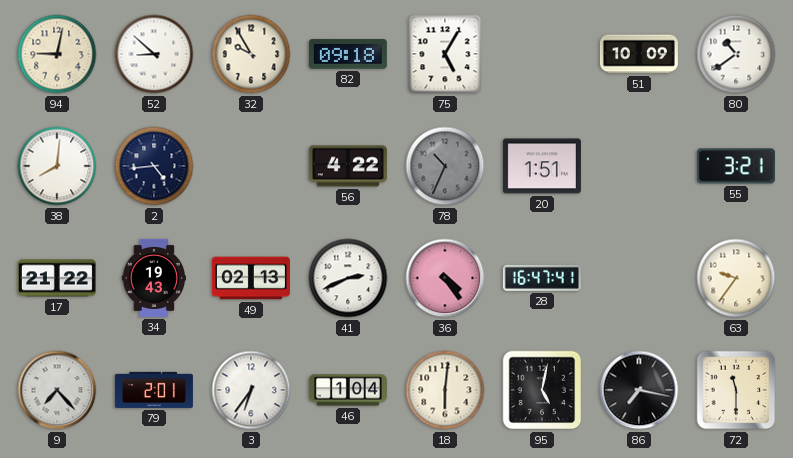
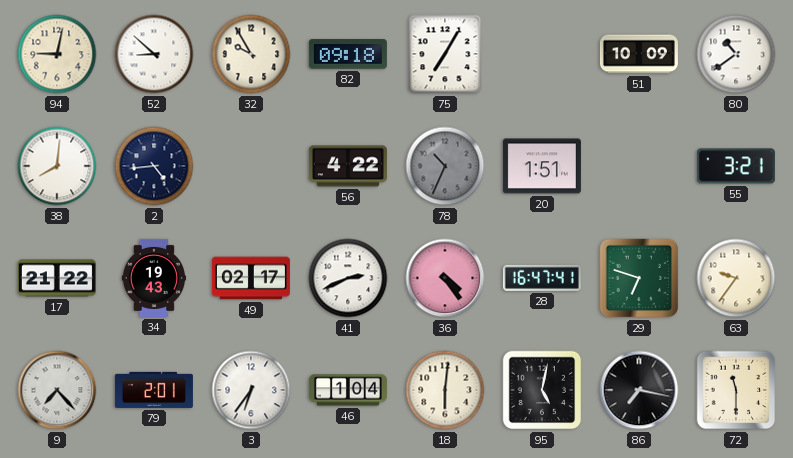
75: 5:05 -> 7:05 (445, 54)
49: 02:13 -> 02:17 (251, 278)
29: none -> 6:48 (639, 278)
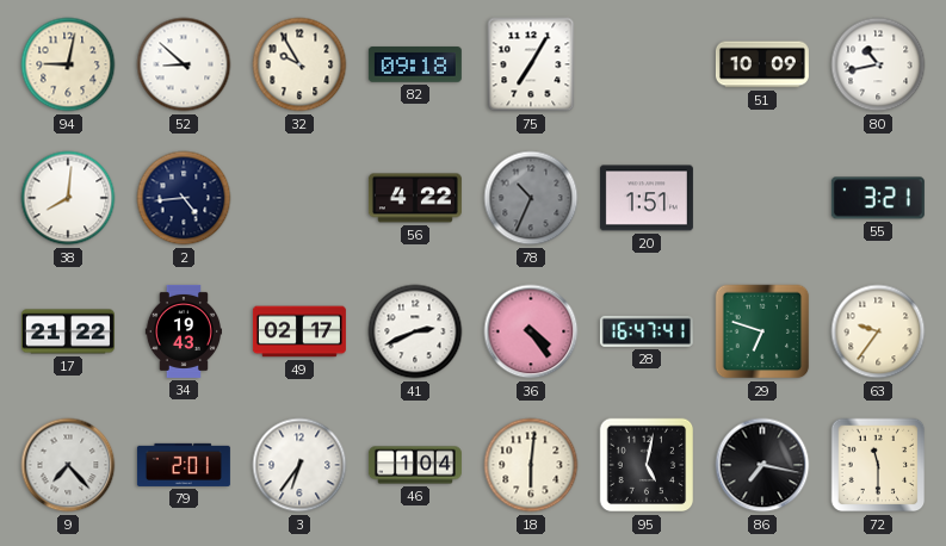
80: 10:39 -> 10:43 (878, 64)
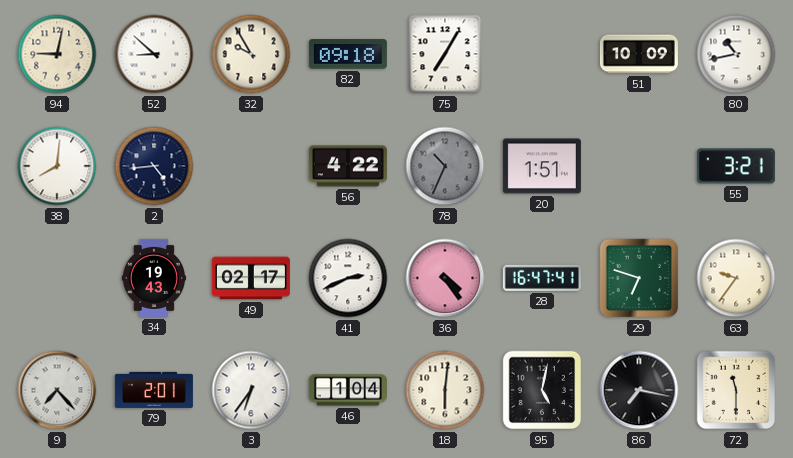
17: 21:22 -> none (68, 331)
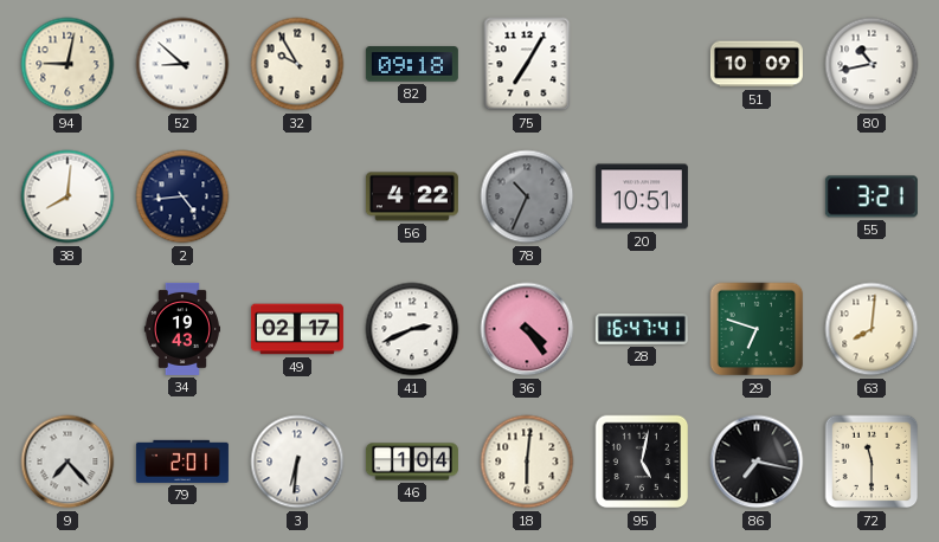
20: 1:51 -> 10:51 (642, 196)
63: 9:36 -> 8:01 (872, 329)
3: 6:36 -> 6:31 (297, 462)
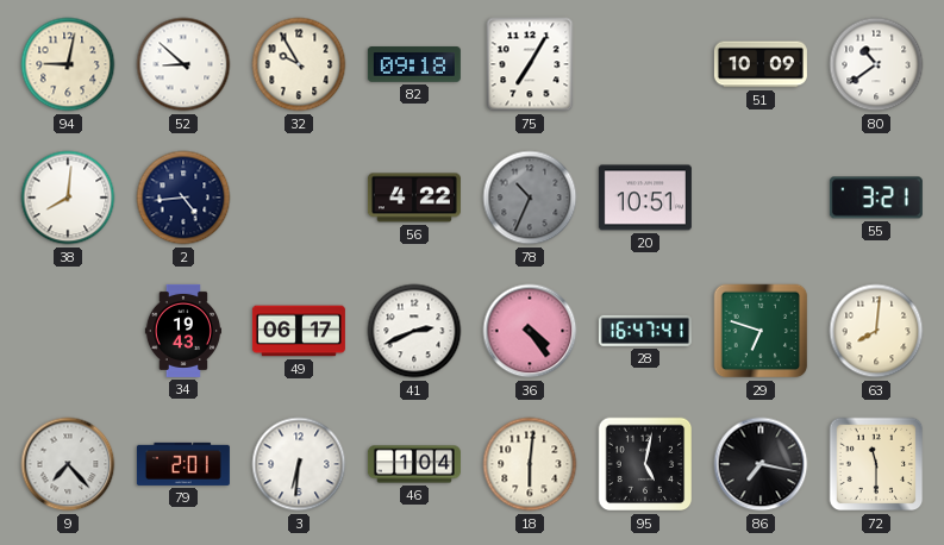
80: 10:43 -> 10:39 (876, 64)
49: 02:17 -> 06:17 (299, 331)
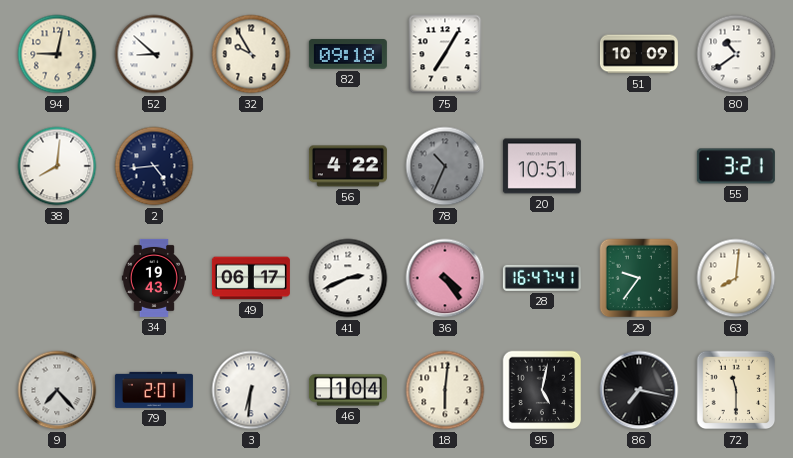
29: 6:48 -> 9:36 (639, 278)
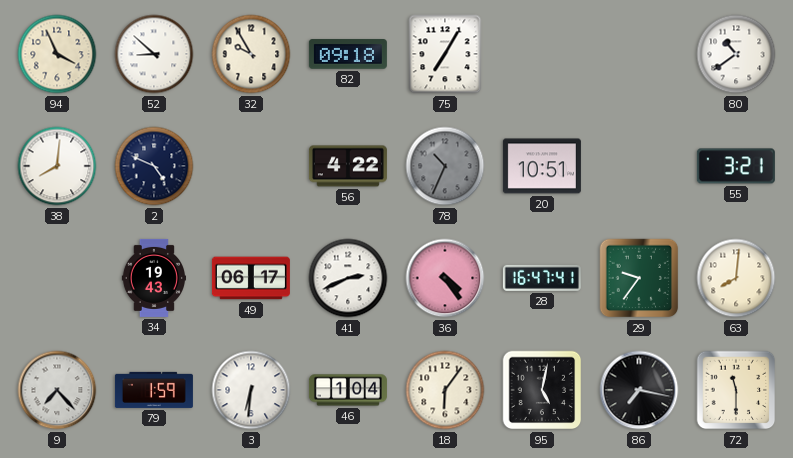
94: 9:02 -> 3:56 (57, 54)
51: 10:09 -> none (639, 54)
2: 4:44 -> 4:49 (154, 166)
79: 2:01 -> 1:59 (154, 390)
18: 6:01 -> 6:06 (445, 390)
